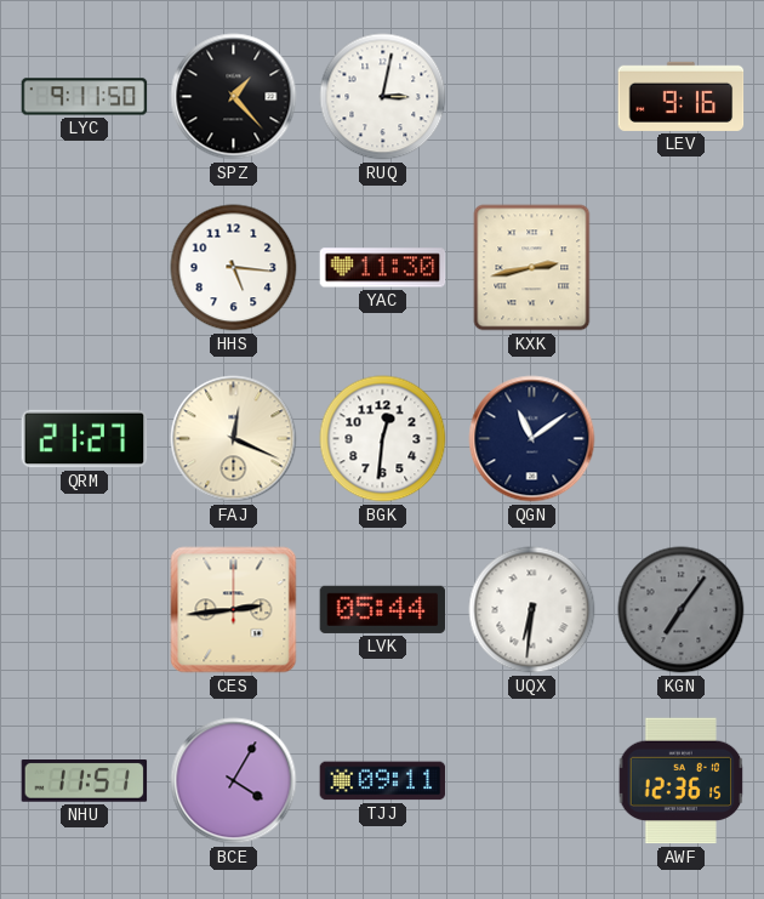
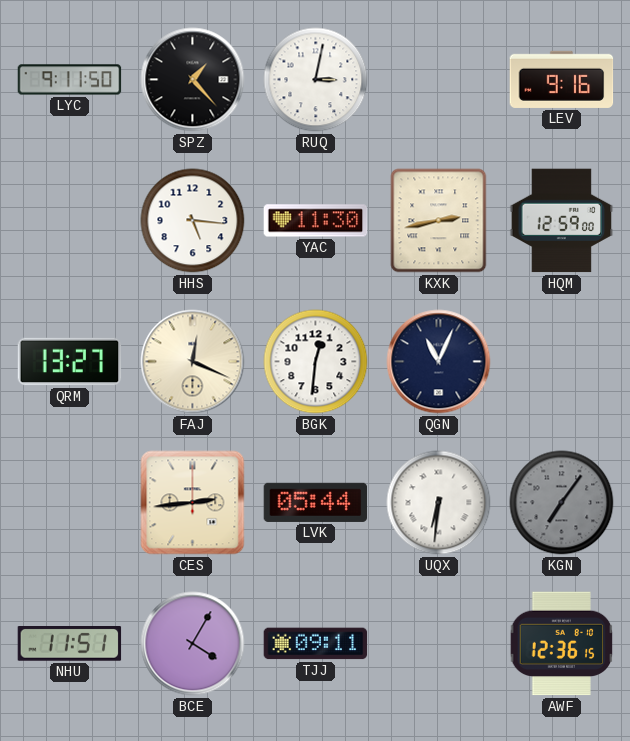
HQM: none -> 12:59 (562, 221)
QRM: 21:27 -> 13:27 (70, 362)
QGN: 11:09 -> 11:04 (439, 362)
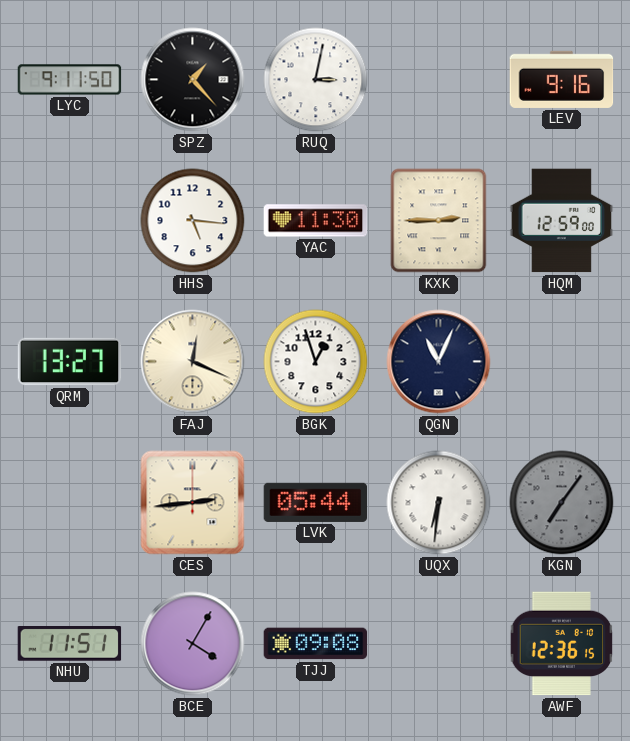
KXK: 2:43 -> 2:45 (439, 221)
BGK: 12:31 -> 12:57 (316, 362)
TJJ: 09:11 -> 09:08 (316, 644)
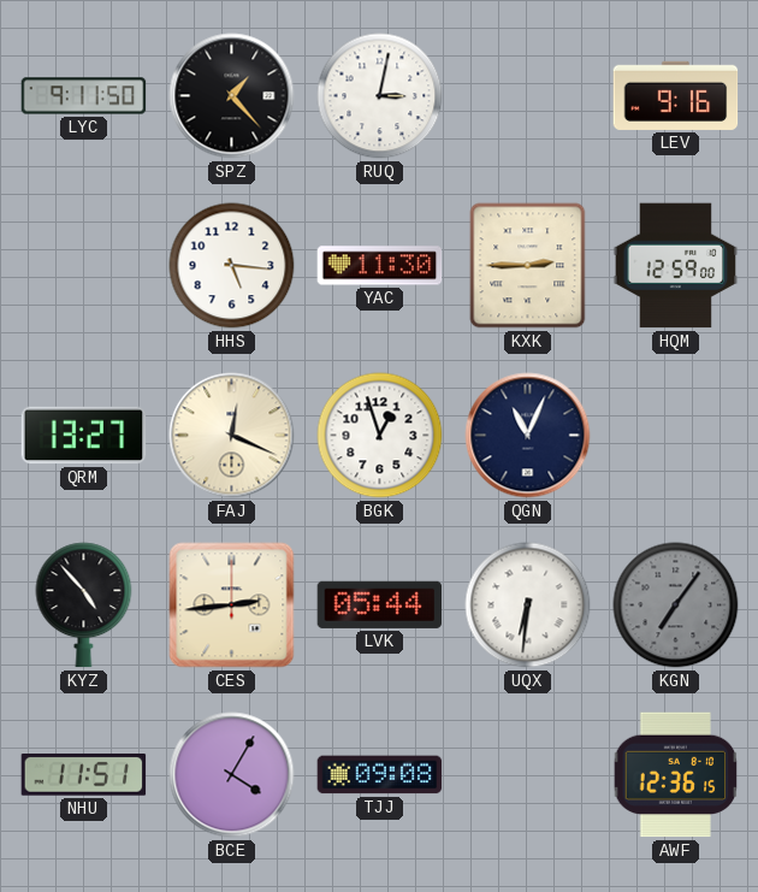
KYZ: none -> 4:53 (84, 606)
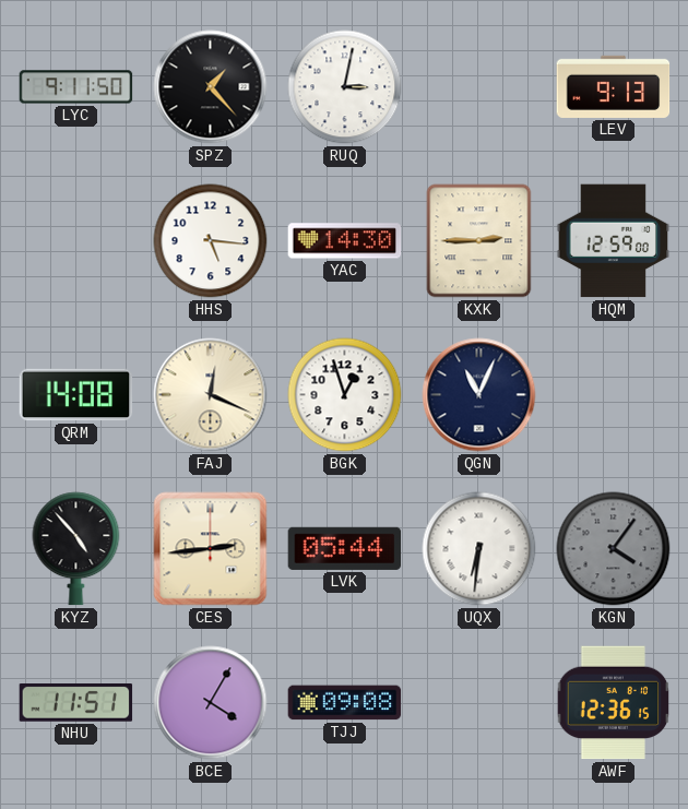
LEV: 9:16 -> 9:13 (614, 86)
YAC: 11:30 -> 14:30 (345, 241)
QRM: 13:27 -> 14:08 (76, 395)
KGN: 7:06 -> 4:06 (614, 549)
